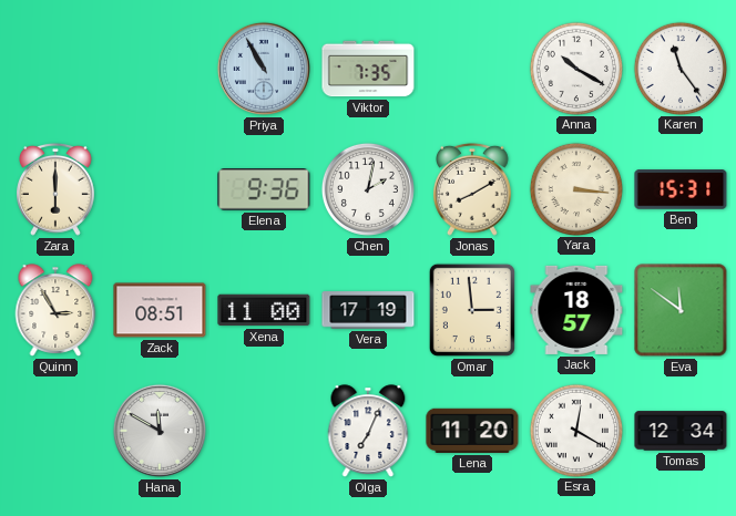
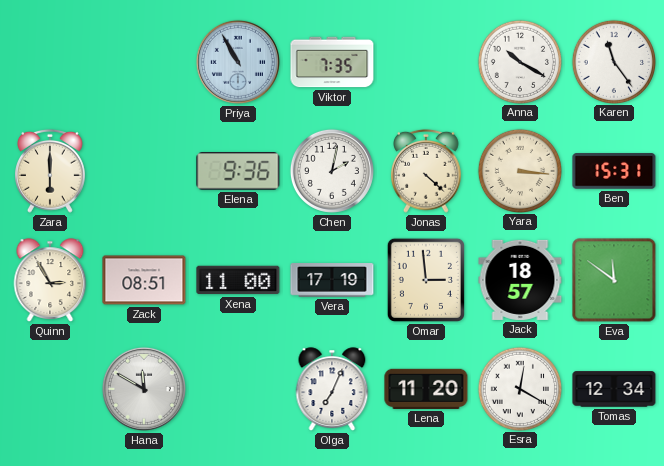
Jonas: 8:10 -> 4:22 (427, 171)
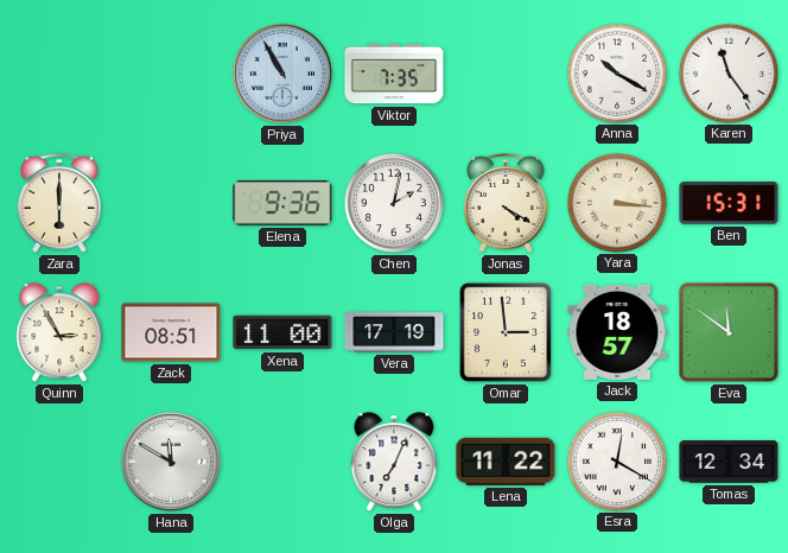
Jonas: 4:22 -> 4:20 (507, 203)
Lena: 11:20 -> 11:22 (506, 462)
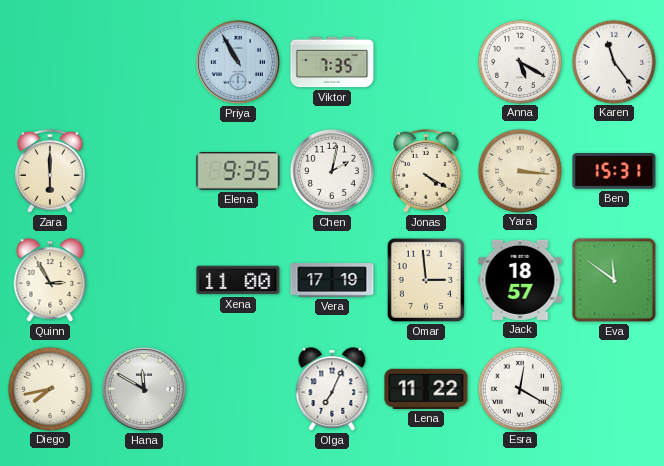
Anna: 10:20 -> 5:20 (519, 61)
Elena: 9:36 -> 9:35 (238, 171)
Zack: 08:51 -> none (171, 332)
Diego: none -> 7:43 (49, 388)
Tomas: 12:34 -> none (729, 462)
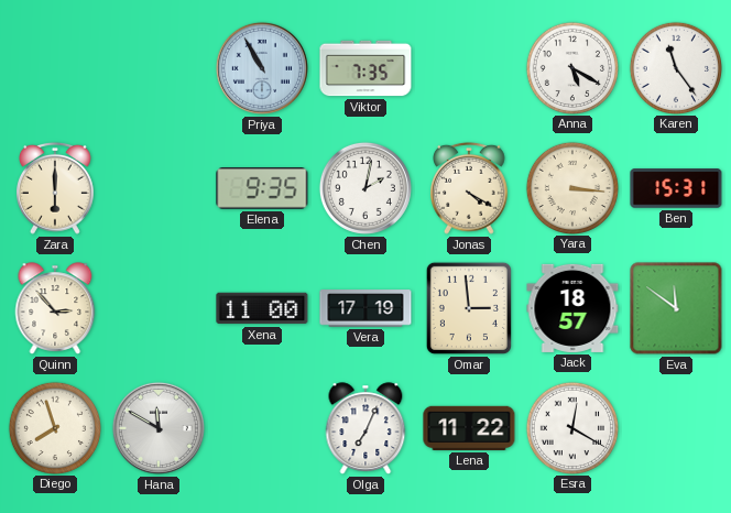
Quinn: 2:55 -> 2:53 (55, 308)
Diego: 7:43 -> 7:57 (54, 427)
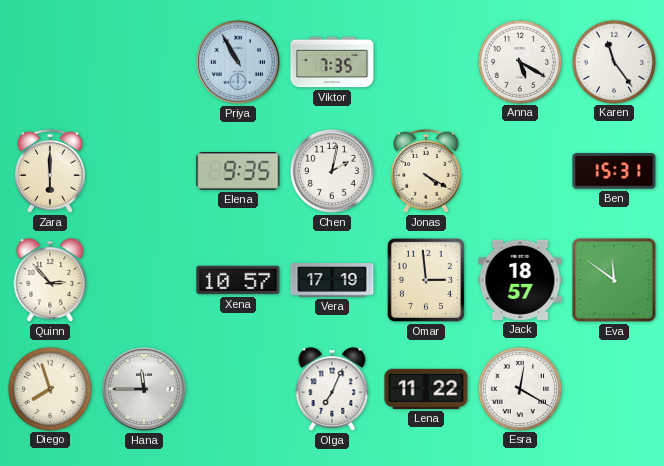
Yara: 3:16 -> none (571, 187)
Xena: 11:00 -> 10:57 (238, 280)
Hana: 11:50 -> 11:45 (144, 389)
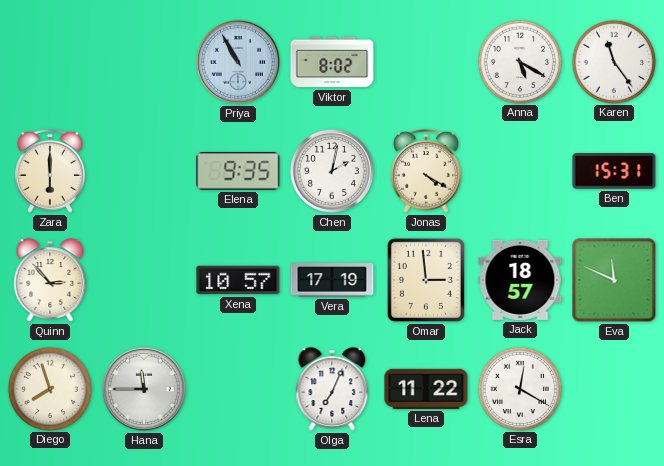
Viktor: 7:35 -> 8:02 (332, 62)
Eva: 11:51 -> 11:49 (614, 280)
